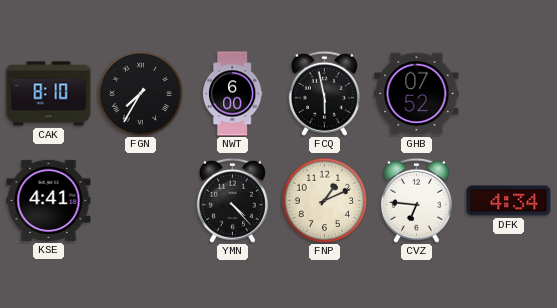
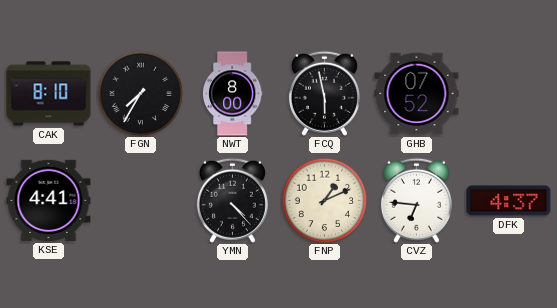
NWT: 6:00 -> 8:00 (232, 94)
DFK: 4:34 -> 4:37 (509, 201)
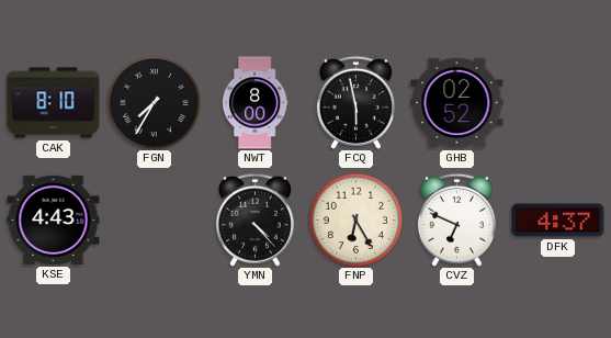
GHB: 07:52 -> 02:52 (457, 103)
KSE: 4:41 -> 4:43 (54, 219)
FNP: 1:11 -> 6:25 (355, 219)
CVZ: 6:46 -> 6:49 (456, 219)
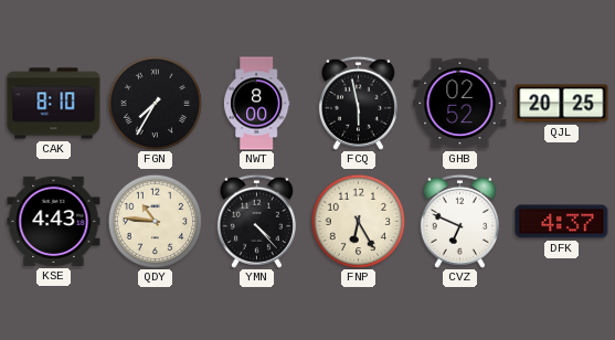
QJL: none -> 20:25 (562, 104)
QDY: none -> 10:46 (155, 221)
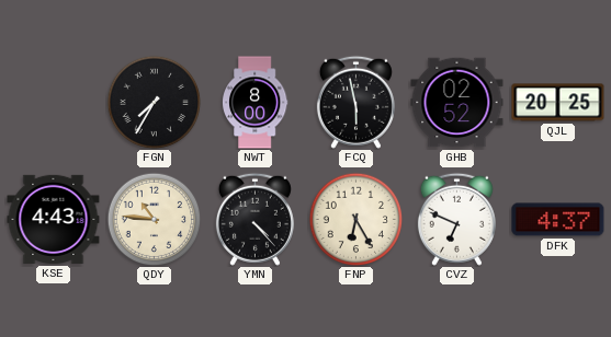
CAK: 8:10 -> none (54, 104)
